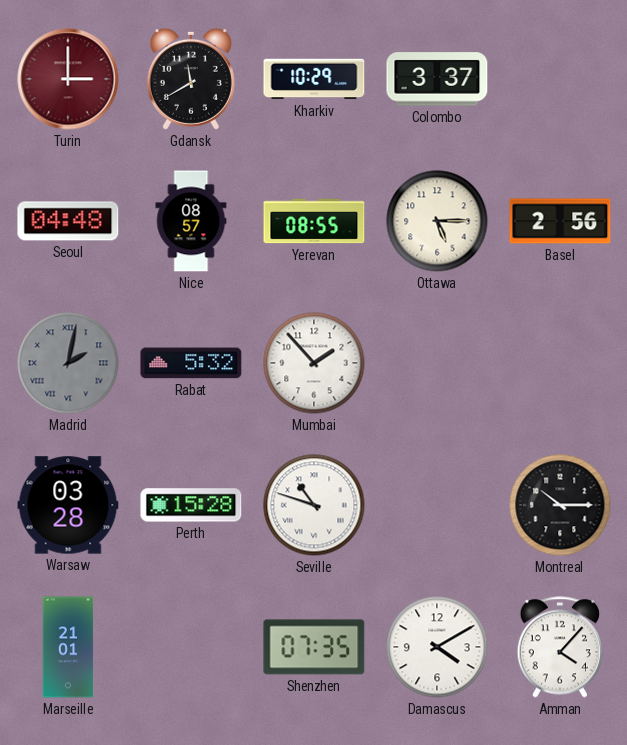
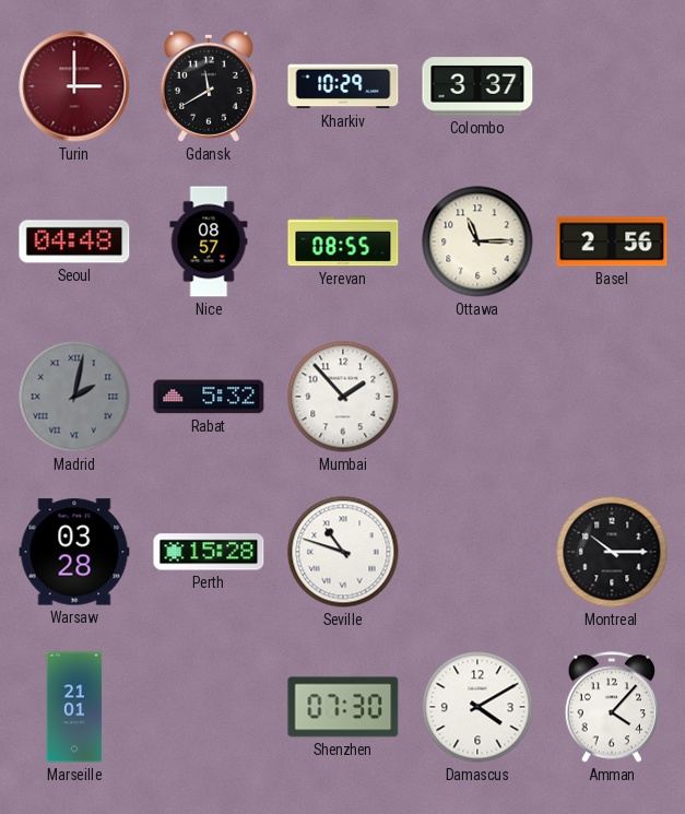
Ottawa: 5:15 -> 11:15 (477, 241)
Shenzhen: 07:35 -> 07:30 (343, 707)
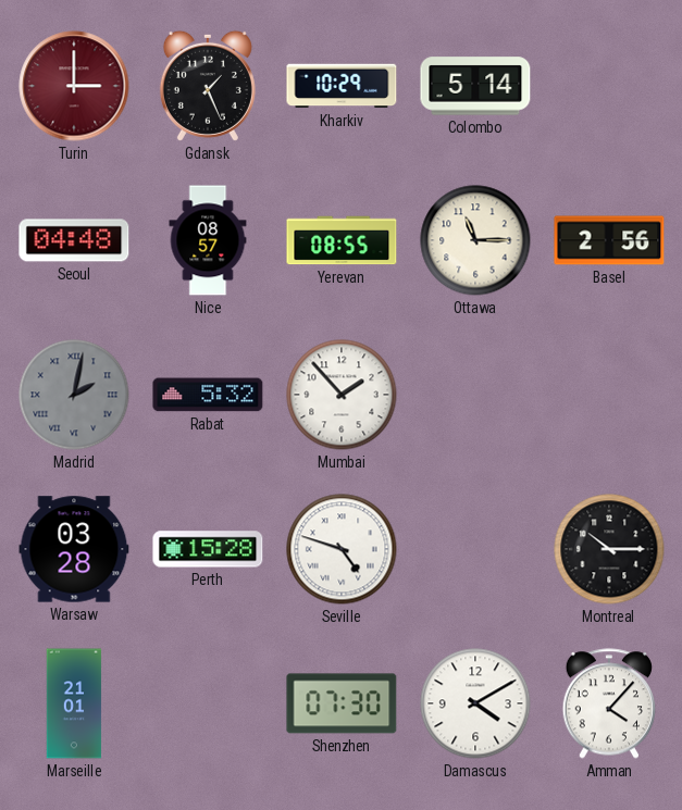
Gdansk: 11:40 -> 1:26 (208, 86)
Colombo: 3:37 -> 5:14 (475, 86)
Seville: 10:48 -> 4:48 (342, 549)
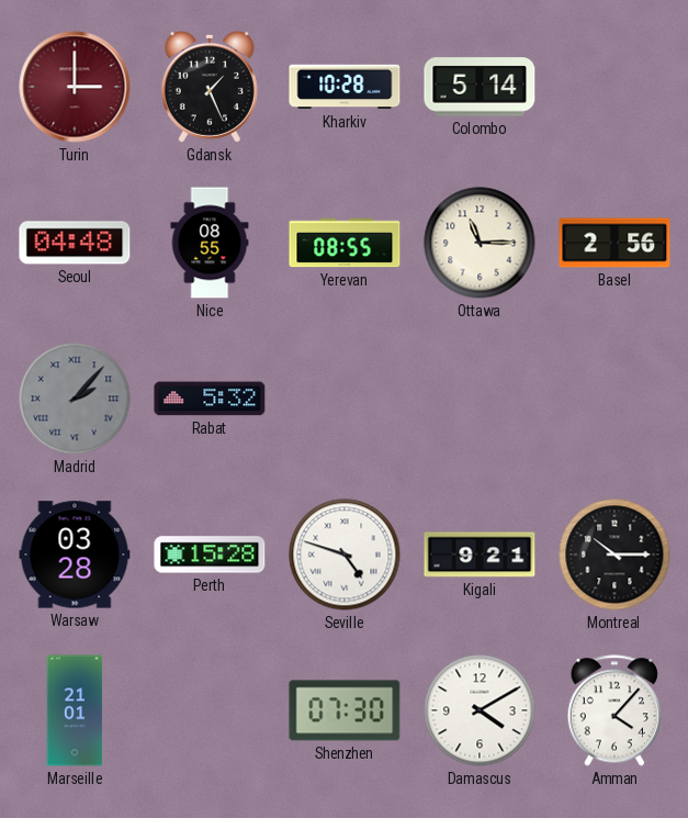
Kharkiv: 10:29 -> 10:28 (345, 87)
Nice: 08:57 -> 08:55 (210, 243)
Madrid: 2:02 -> 2:07 (75, 399)
Mumbai: 1:53 -> none (342, 395)
Kigali: none -> 9:21 (480, 554)
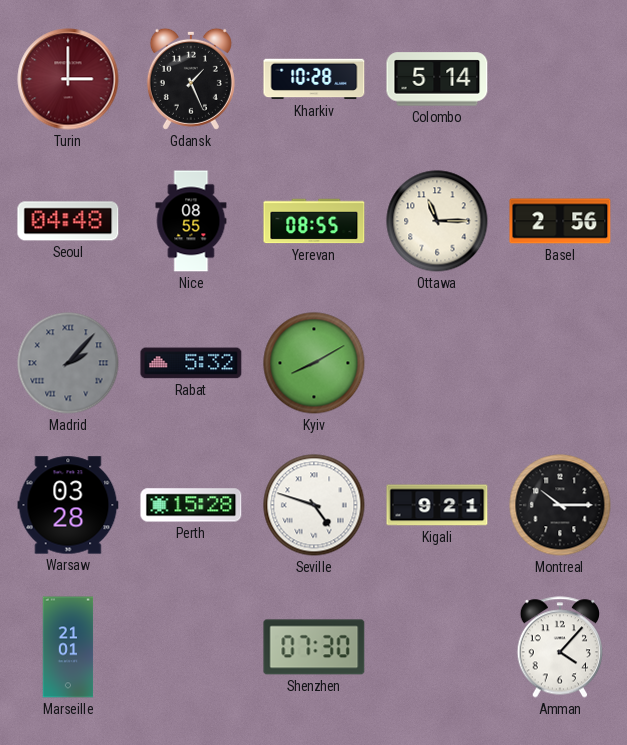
Kyiv: none -> 8:10 (314, 363)
Damascus: 4:10 -> none (480, 710)
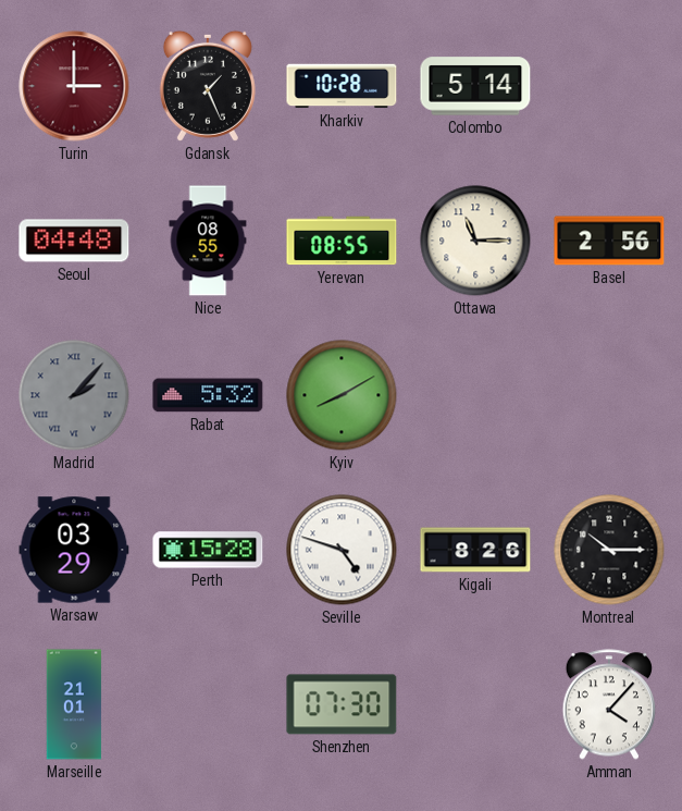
Warsaw: 03:28 -> 03:29 (74, 550)
Kigali: 9:21 -> 8:26 (475, 550)
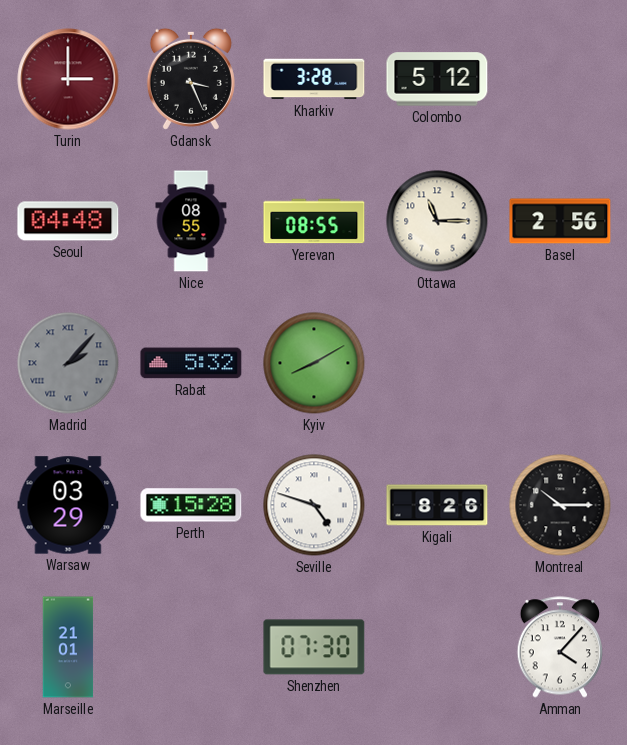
Gdansk: 1:26 -> 3:26 (191, 79)
Kharkiv: 10:28 -> 3:28 (314, 79)
Colombo: 5:14 -> 5:12 (437, 79)
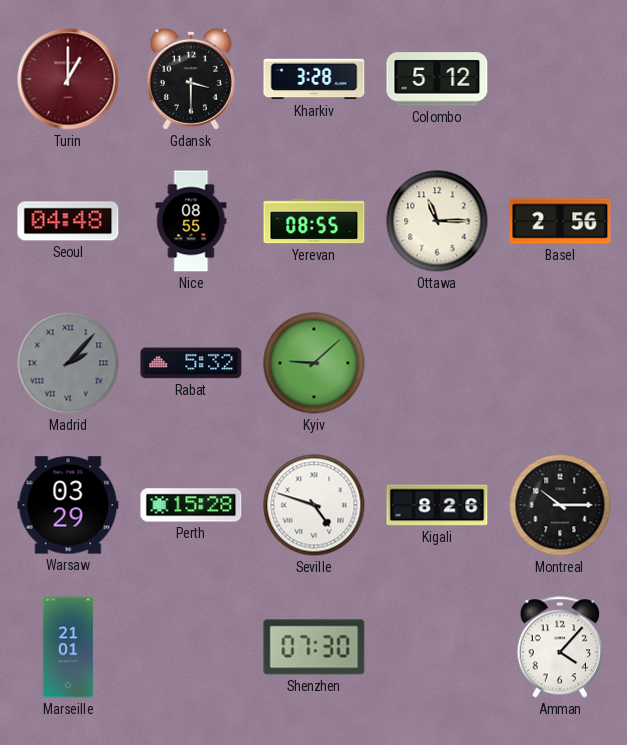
Turin: 3:00 -> 1:00 (68, 79)
Gdansk: 3:26 -> 3:30 (191, 79)
Kyiv: 8:10 -> 9:08 (314, 363)
